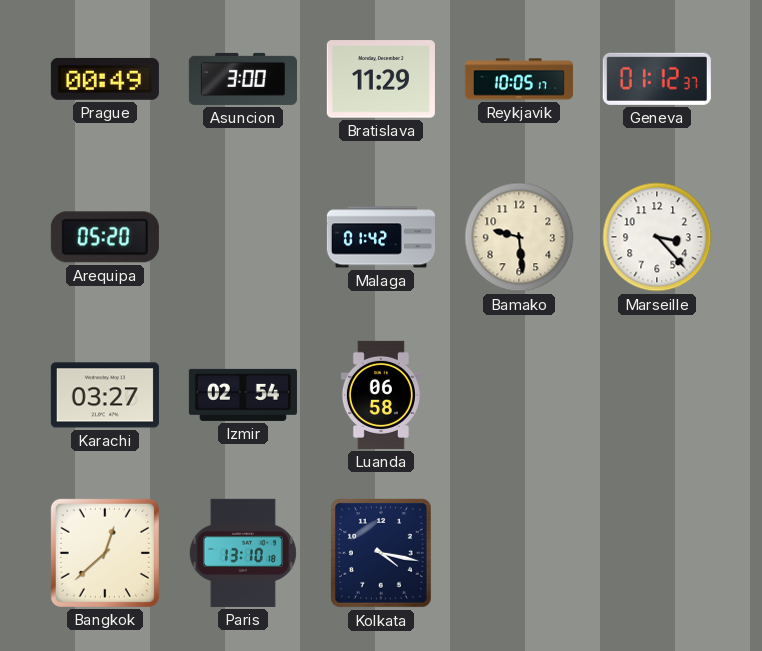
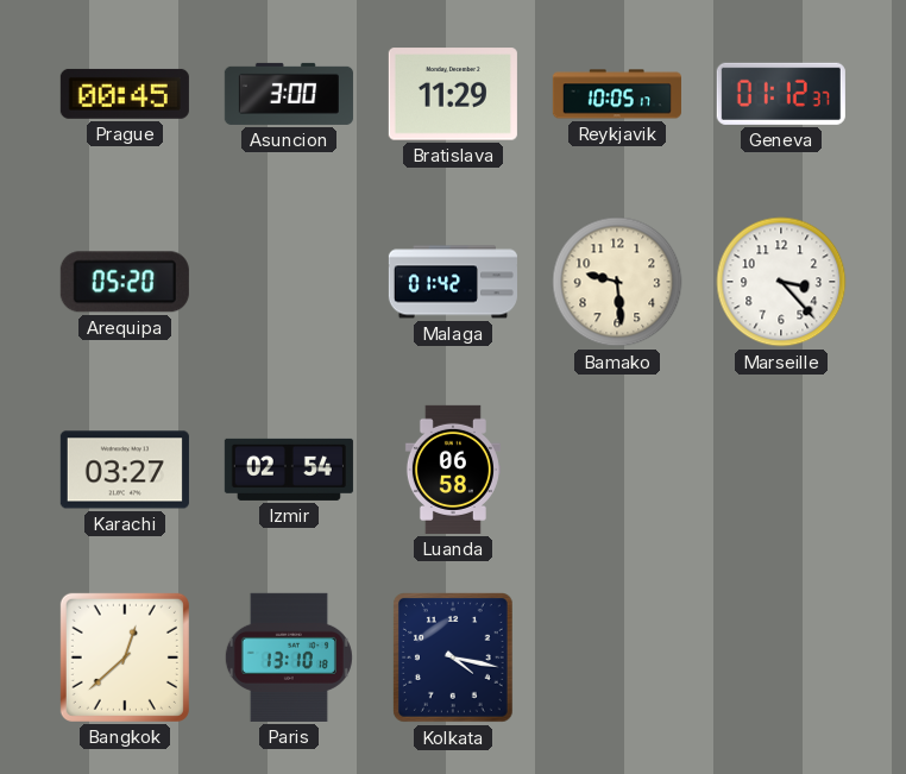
Prague: 00:49 -> 00:45 (125, 94)
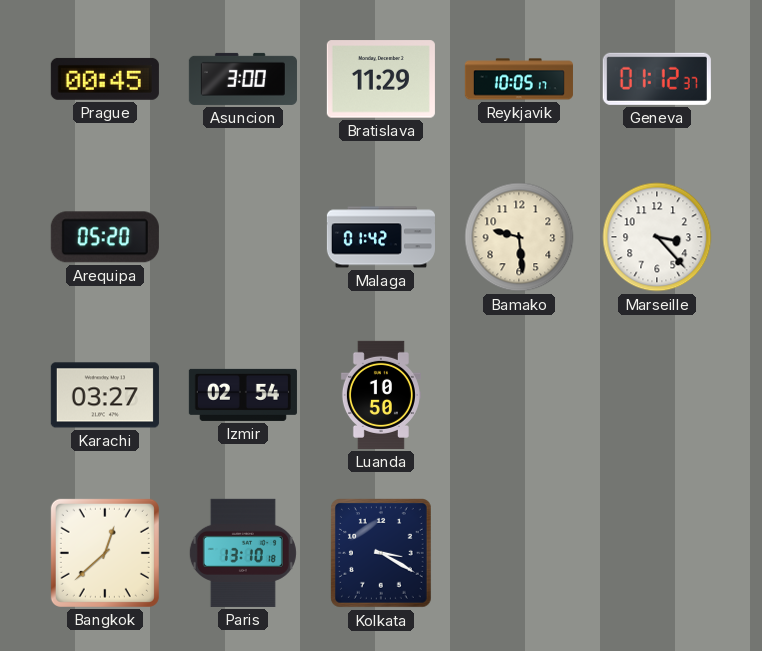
Luanda: 06:58 -> 10:50 (381, 395)
Kolkata: 4:17 -> 3:20 (382, 554)
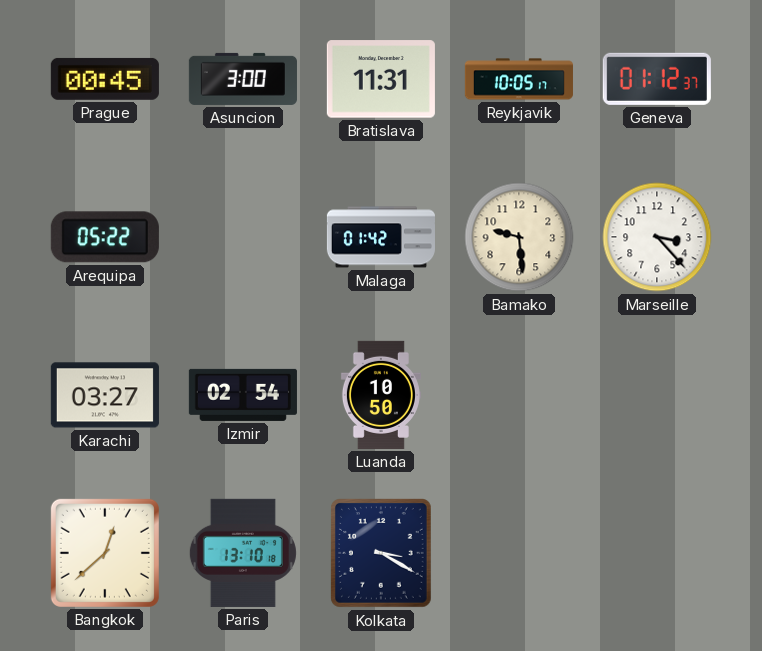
Bratislava: 11:29 -> 11:31 (381, 79)
Arequipa: 05:20 -> 05:22 (105, 237)
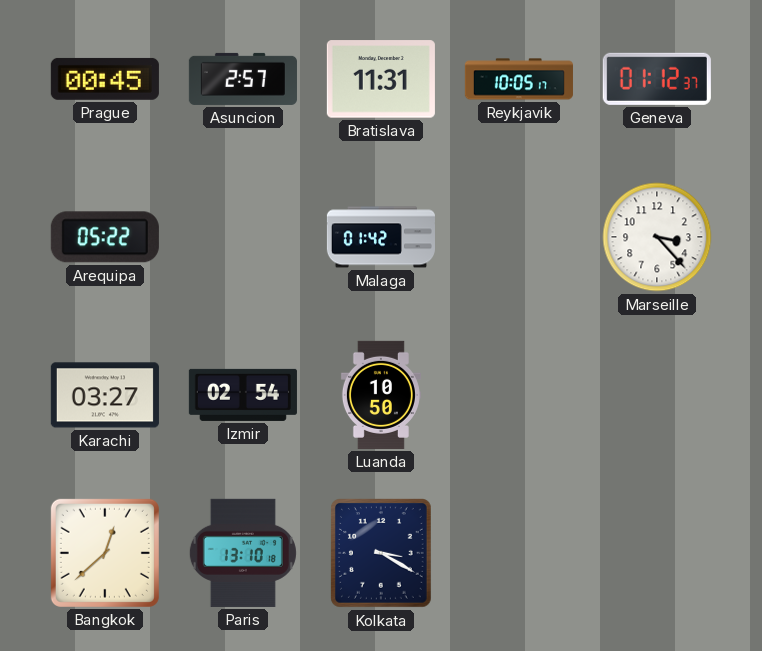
Asuncion: 3:00 -> 2:57 (243, 79)
Bamako: 9:29 -> none (519, 237)
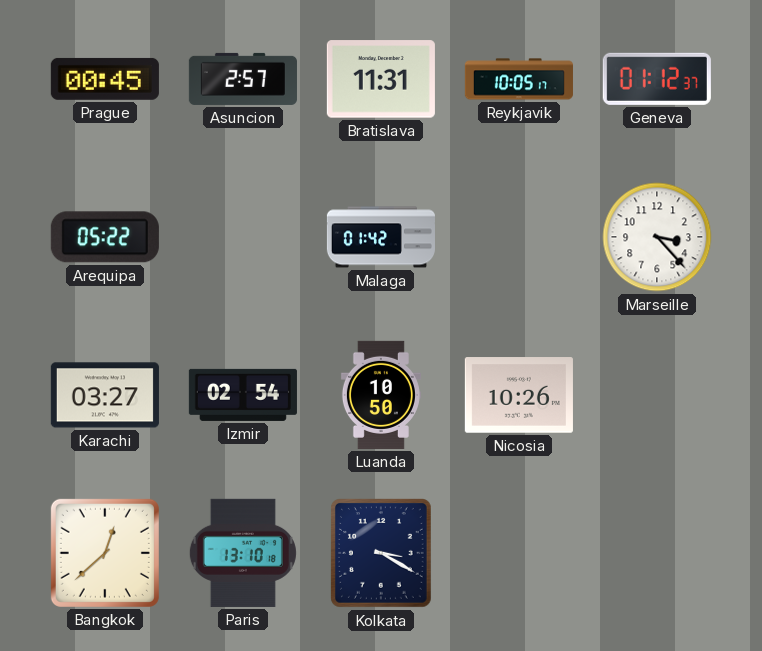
Nicosia: none -> 10:26 (519, 395)
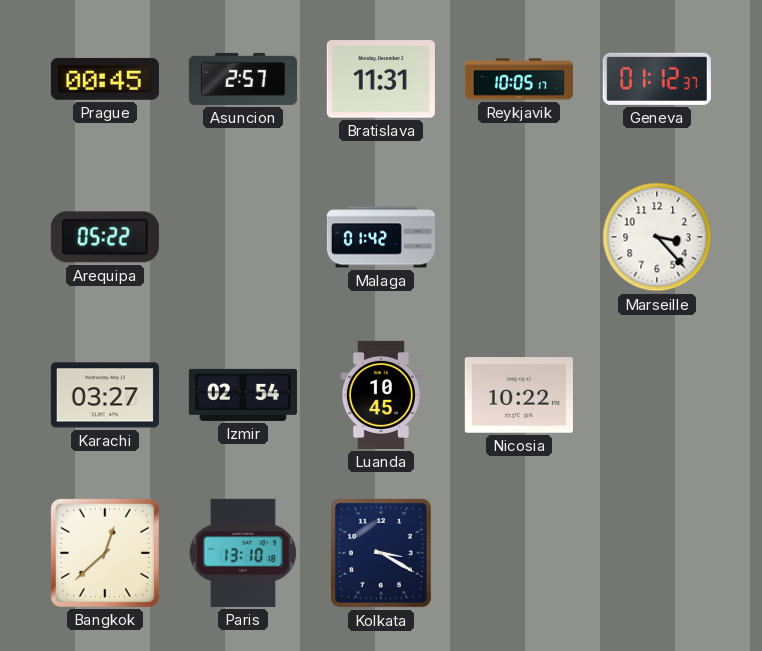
Luanda: 10:50 -> 10:45 (381, 395)
Nicosia: 10:26 -> 10:22 (519, 395)
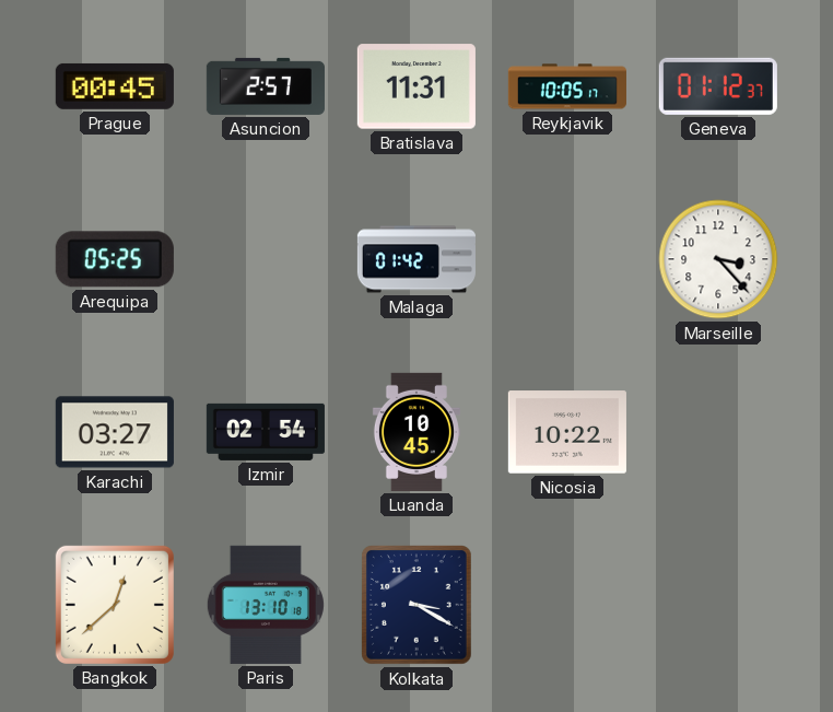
Arequipa: 05:22 -> 05:25 (115, 259)
